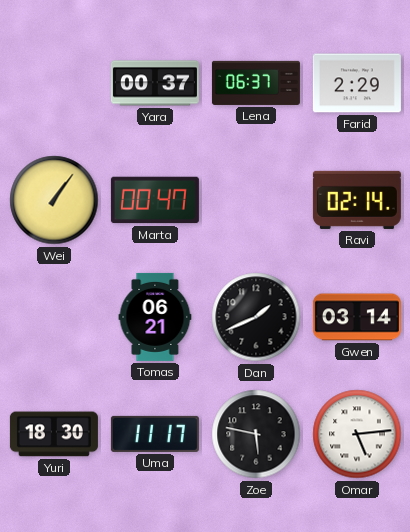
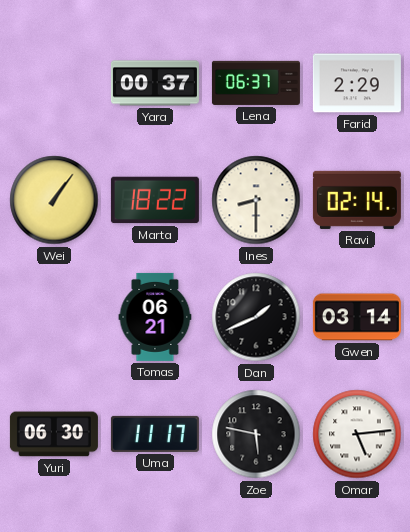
Marta: 00:47 -> 18:22 (155, 200)
Ines: none -> 8:30 (256, 200)
Yuri: 18:30 -> 06:30 (54, 434)
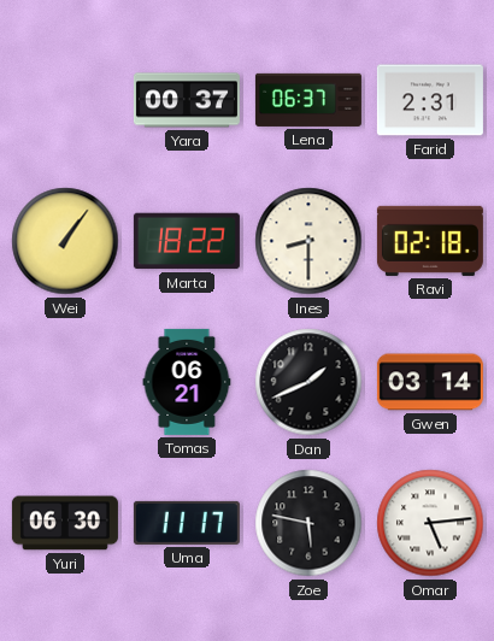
Farid: 2:29 -> 2:31 (430, 100)
Ravi: 02:14 -> 02:18 (430, 241)
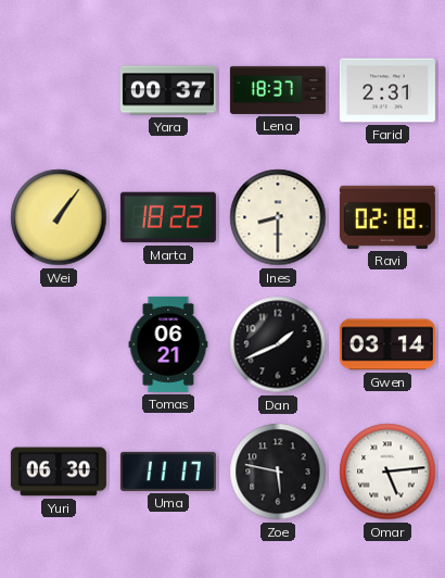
Lena: 06:37 -> 18:37 (278, 90)
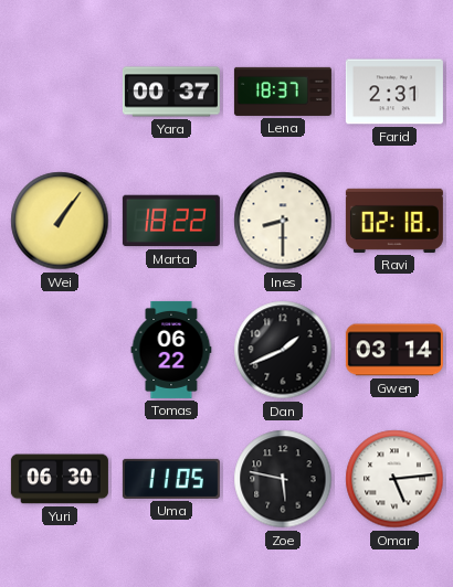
Tomas: 06:21 -> 06:22 (171, 350)
Uma: 11:17 -> 11:05 (171, 479)
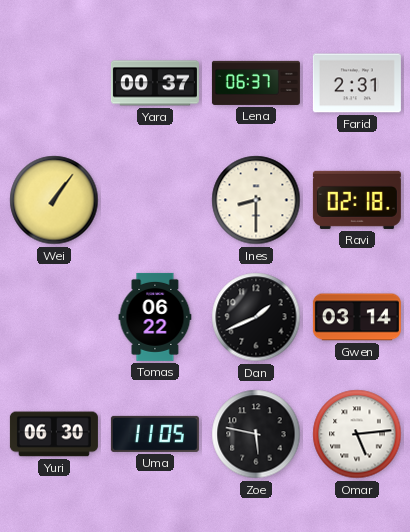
Lena: 18:37 -> 06:37 (256, 83)
Marta: 18:22 -> none (171, 221)
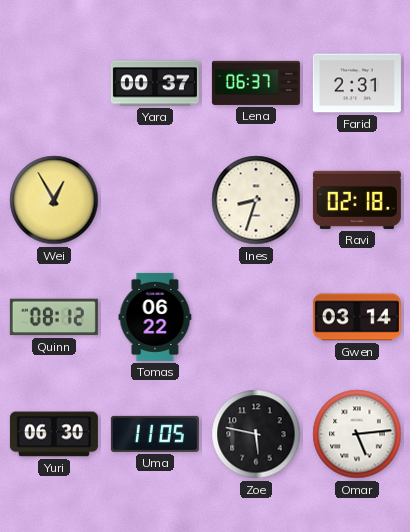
Wei: 1:06 -> 12:55 (54, 200)
Ines: 8:30 -> 8:33 (256, 200)
Quinn: none -> 08:12 (54, 317)
Dan: 1:41 -> none (256, 317)
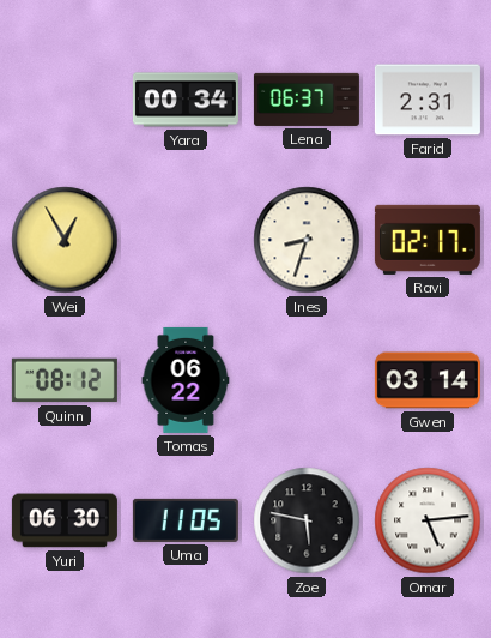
Yara: 00:37 -> 00:34 (186, 100)
Ravi: 02:18 -> 02:17 (428, 240)
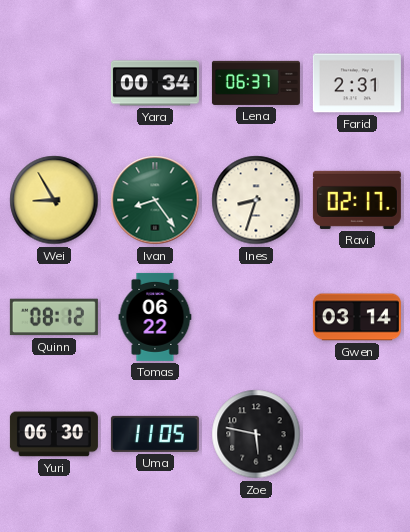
Wei: 12:55 -> 8:55 (54, 200)
Ivan: none -> 8:24 (155, 200)
Omar: 5:14 -> none (428, 520)
